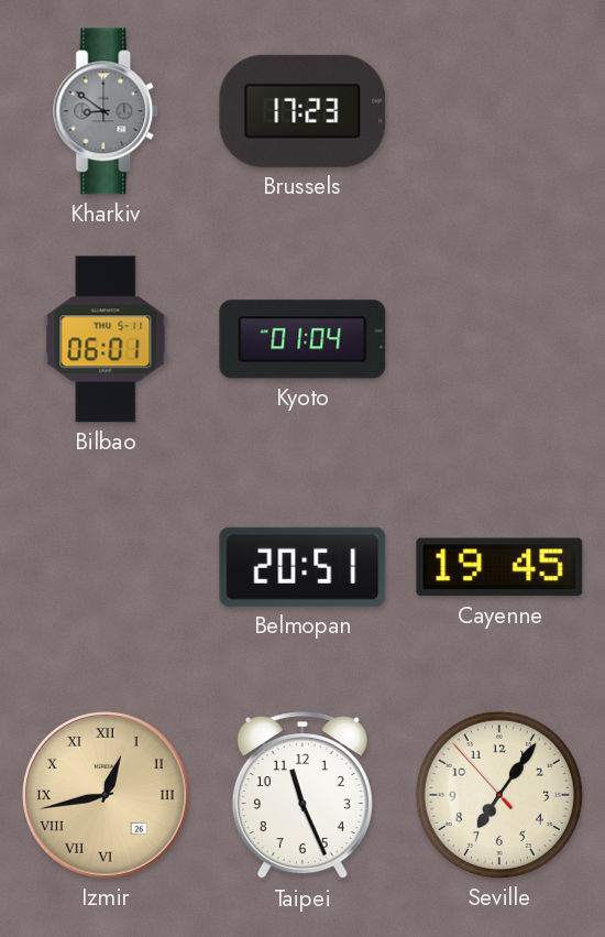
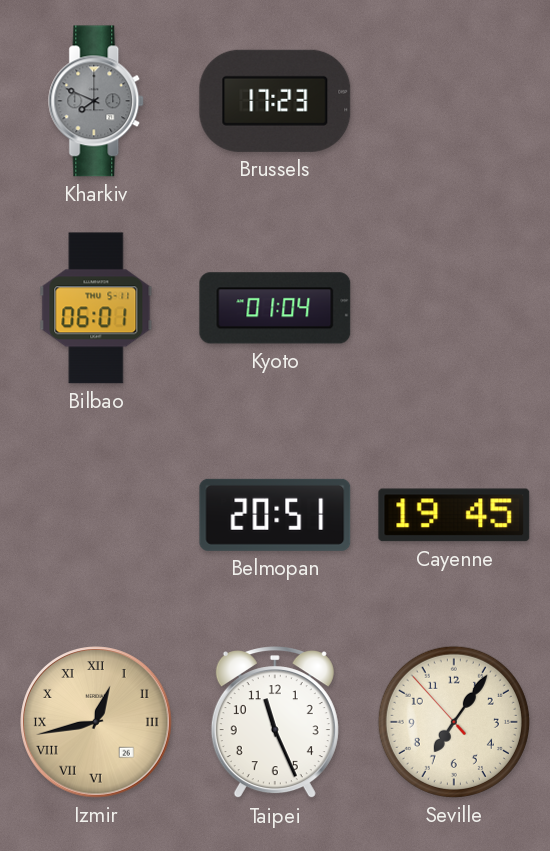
Kharkiv: 8:51 -> 7:49 (97, 101)
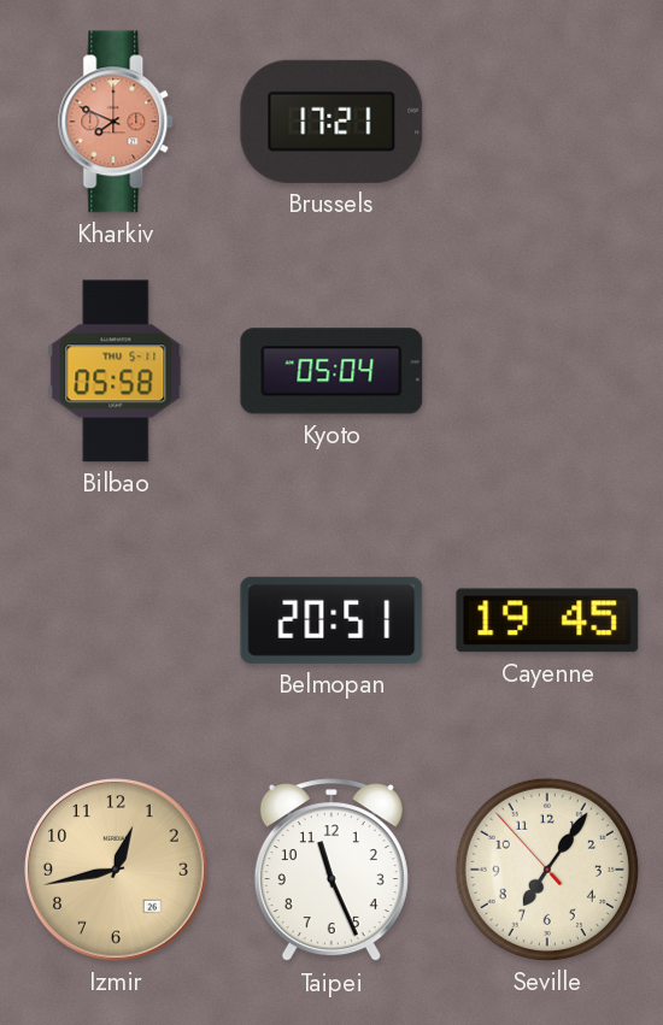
Kharkiv dial: grey -> salmon (117, 122)
Brussels: 17:23 -> 17:21 (331, 122)
Bilbao: 06:01 -> 05:58 (116, 371)
Kyoto: 01:04 -> 05:04 (331, 371)
Izmir numerals: Roman -> Arabic (116, 870)
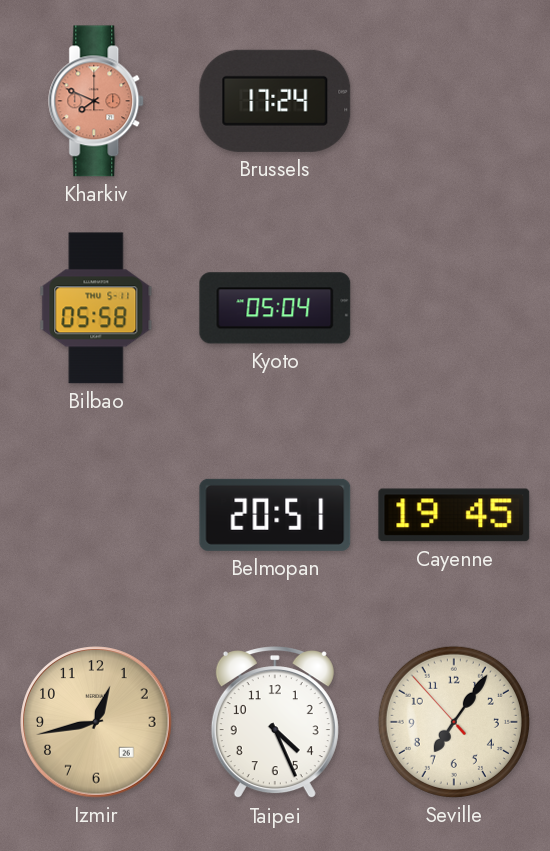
Brussels: 17:21 -> 17:24 (275, 101)
Taipei: 11:26 -> 4:26 (275, 723)
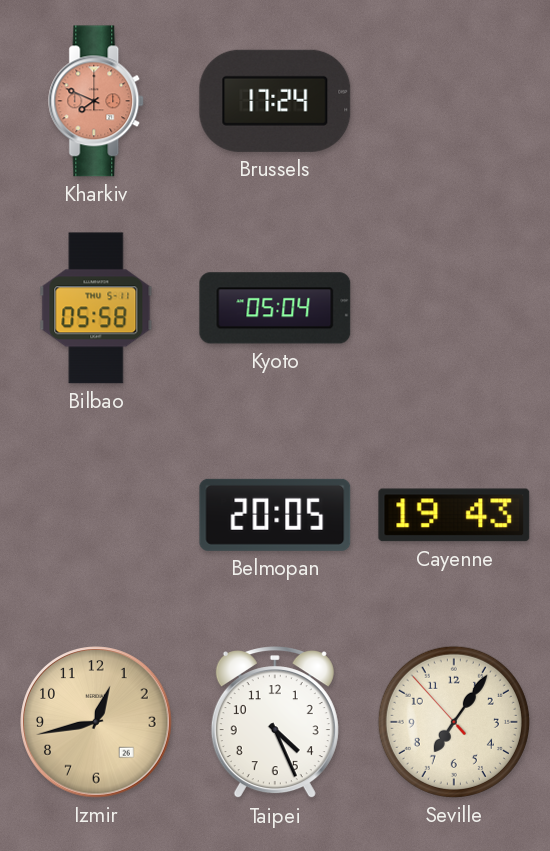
Belmopan: 20:51 -> 20:05 (275, 515)
Cayenne: 19:45 -> 19:43 (454, 515)
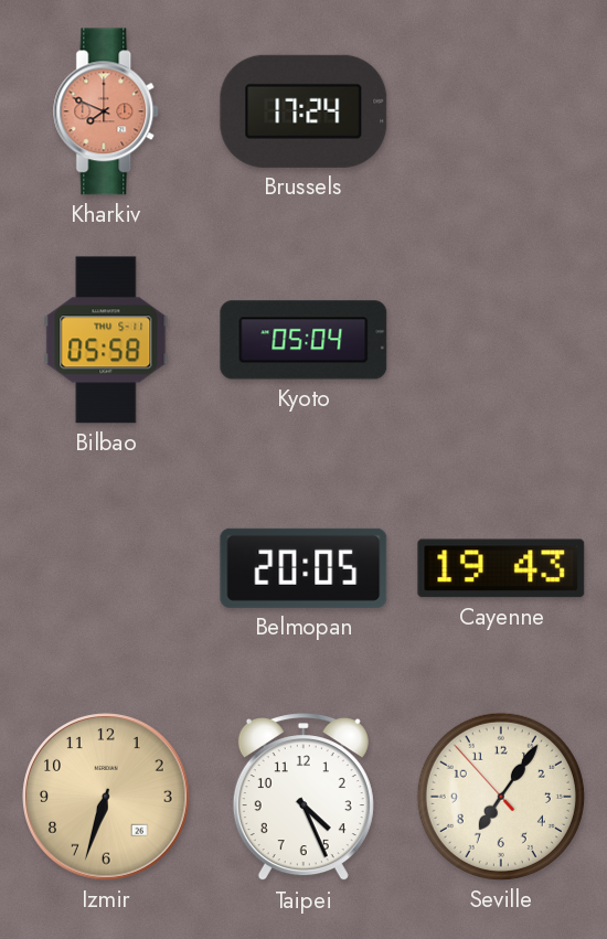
Izmir: 12:43 -> 6:33 (106, 797)
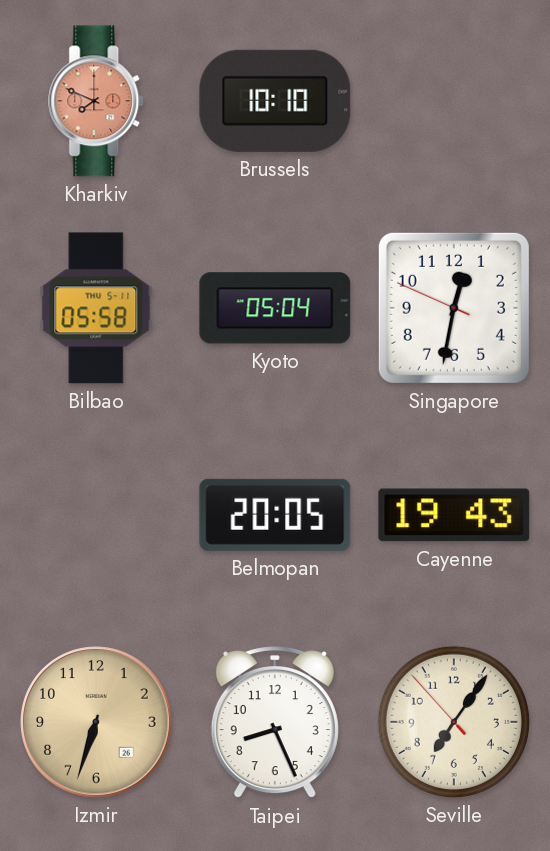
Brussels: 17:24 -> 10:10 (275, 101)
Singapore: none -> 12:31 (454, 308)
Taipei: 4:26 -> 8:26 (275, 723)
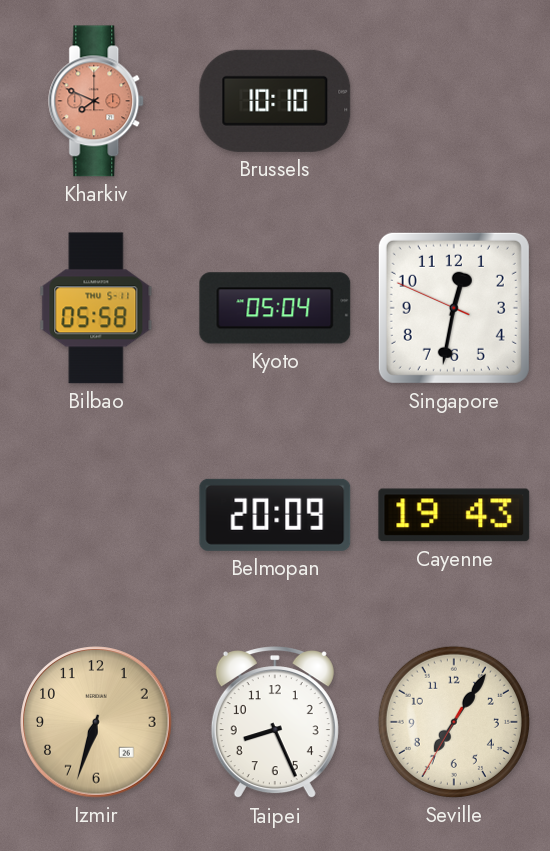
Belmopan: 20:05 -> 20:09 (275, 515)
Seville: 7:05:53 -> 7:05:35 (454, 722)
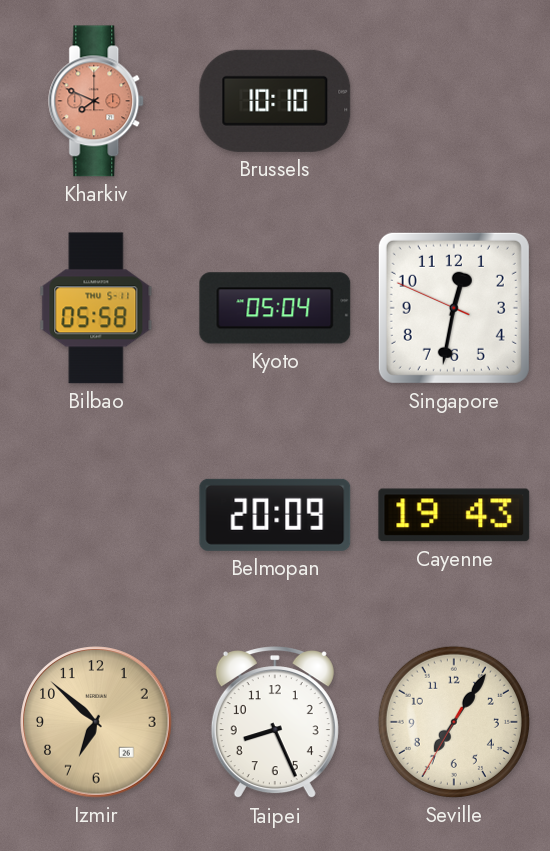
Izmir: 6:33 -> 6:52 (96, 722)
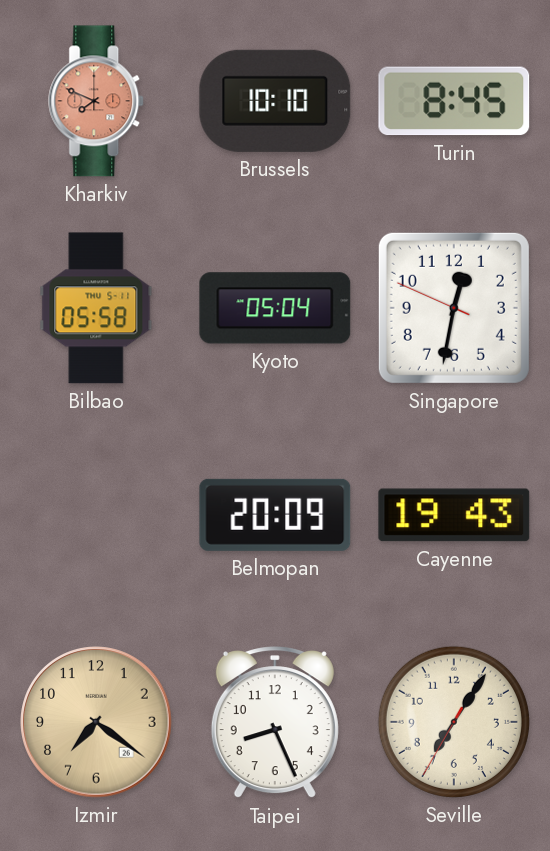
Turin: none -> 8:45 (454, 101)
Izmir: 6:52 -> 7:21 (96, 722)
